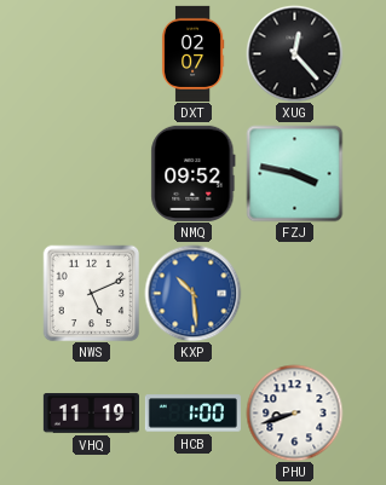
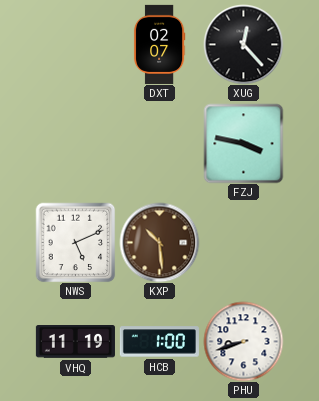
NMQ: 09:52 -> none (194, 173)
KXP dial: blue -> brown (159, 242)
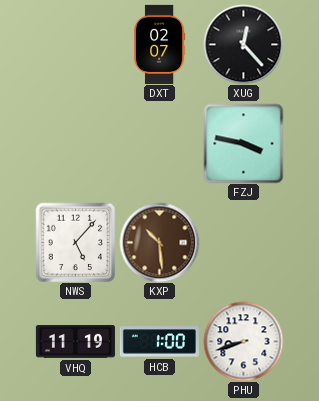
NWS: 5:11 -> 5:07 (75, 242)
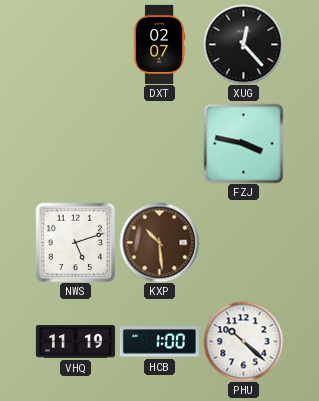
NWS: 5:07 -> 5:12 (75, 242)
PHU: 8:42 -> 10:22 (243, 341)
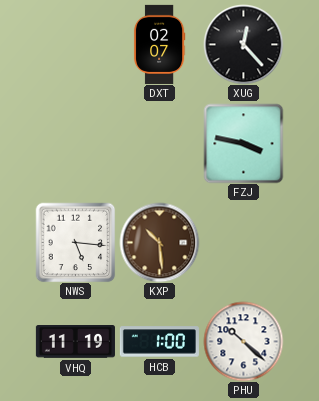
NWS: 5:12 -> 5:16 (75, 242)
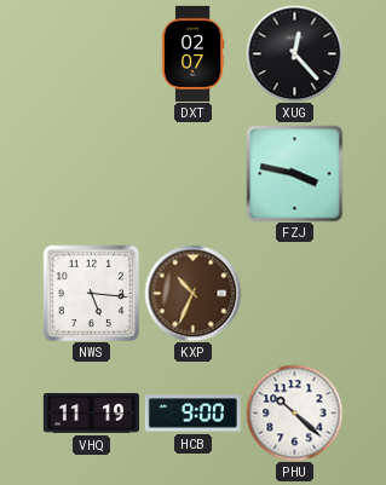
KXP: 10:29 -> 10:34 (192, 293)
HCB: 1:00 -> 9:00 (192, 414)
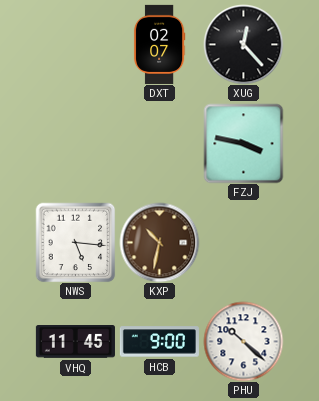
KXP: 10:34 -> 10:32 (159, 242)
VHQ: 11:19 -> 11:45 (75, 342)
